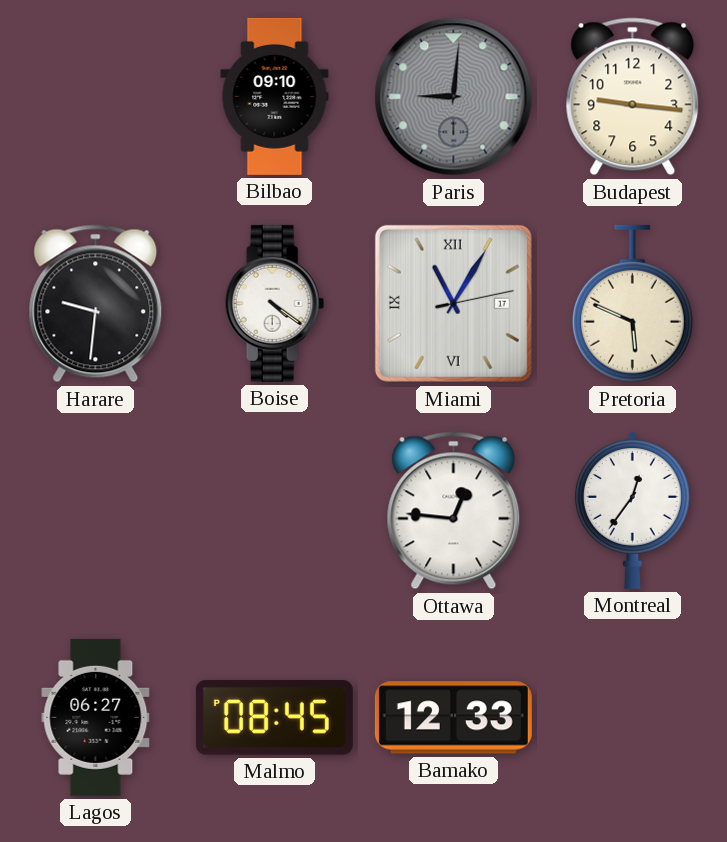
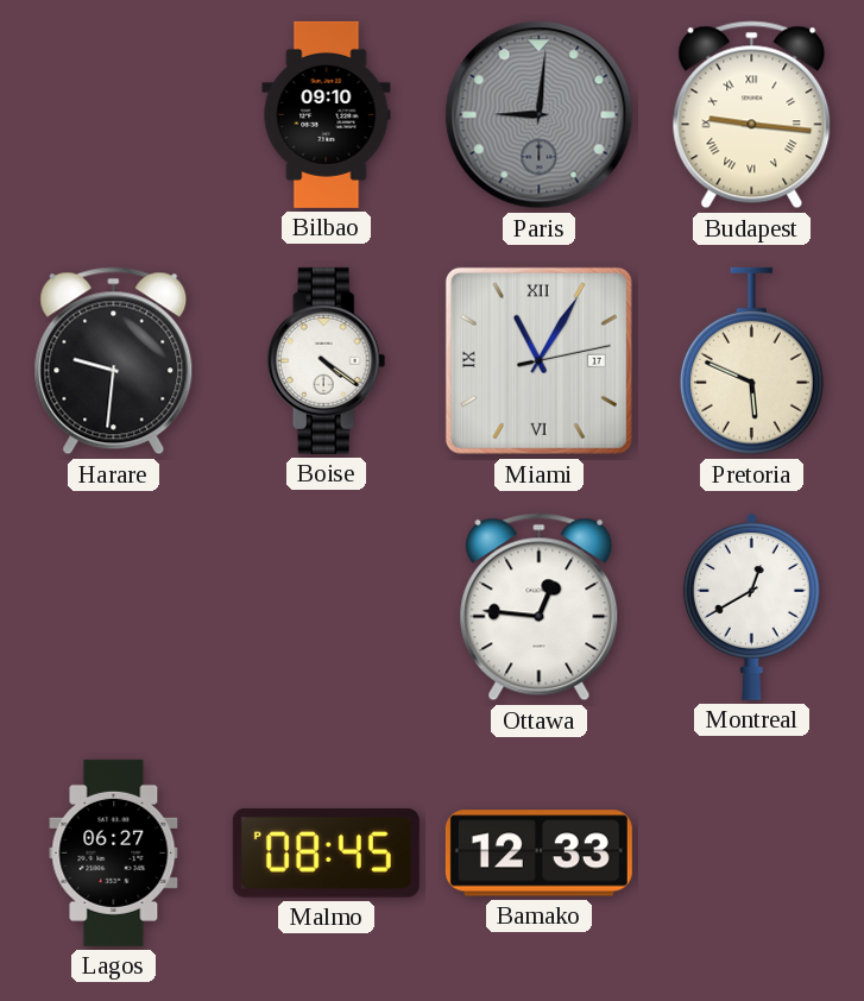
Budapest numerals: Arabic -> Roman (752, 115)
Montreal: 12:36 -> 12:40 (751, 606)
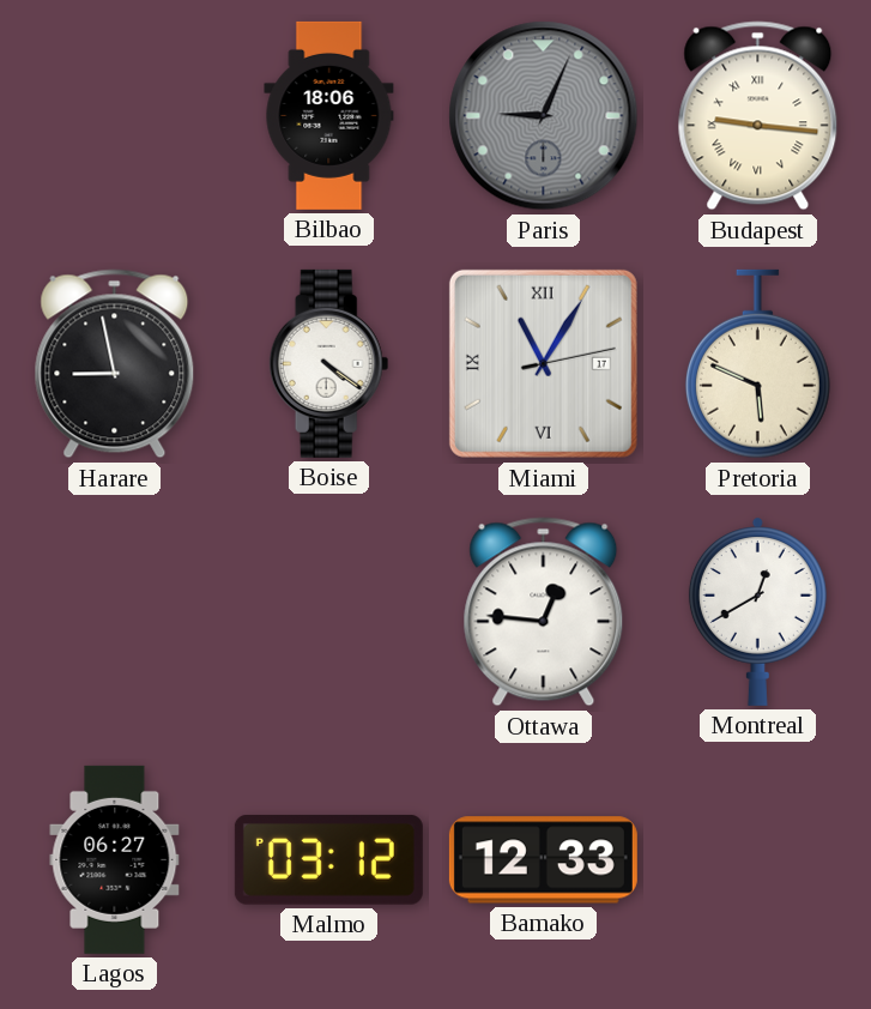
Bilbao: 09:10 -> 18:06 (329, 115)
Paris: 9:01 -> 9:04 (544, 116)
Harare: 9:31 -> 8:58 (115, 364)
Malmo: 08:45 -> 03:12 (328, 860)
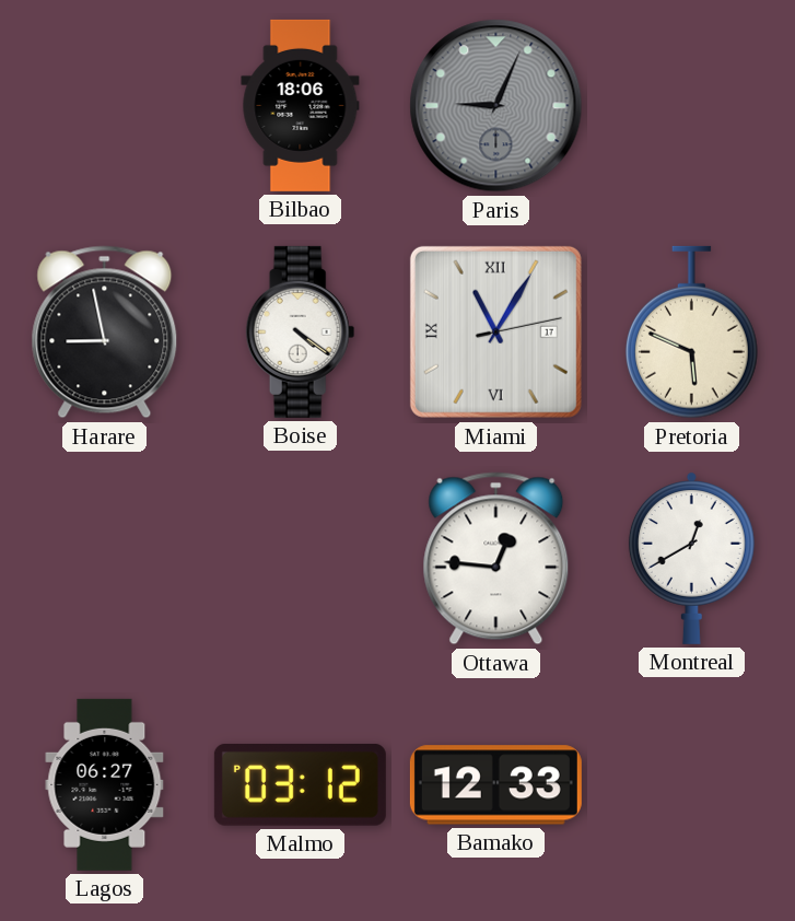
Budapest: 9:16 -> none (758, 116)
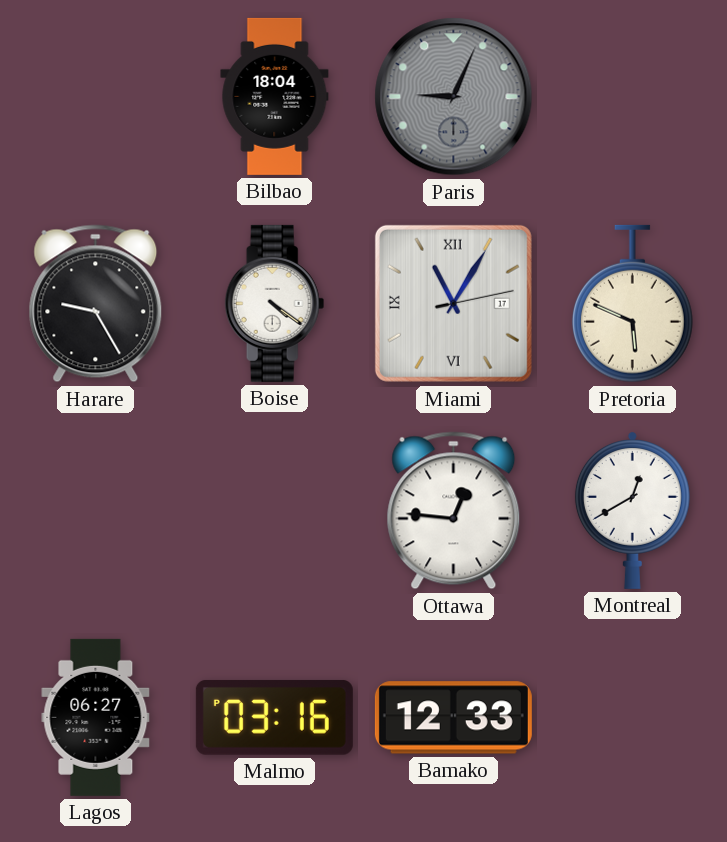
Bilbao: 18:06 -> 18:04 (275, 96)
Harare: 8:58 -> 9:25 (96, 304)
Malmo: 03:12 -> 03:16 (274, 718)
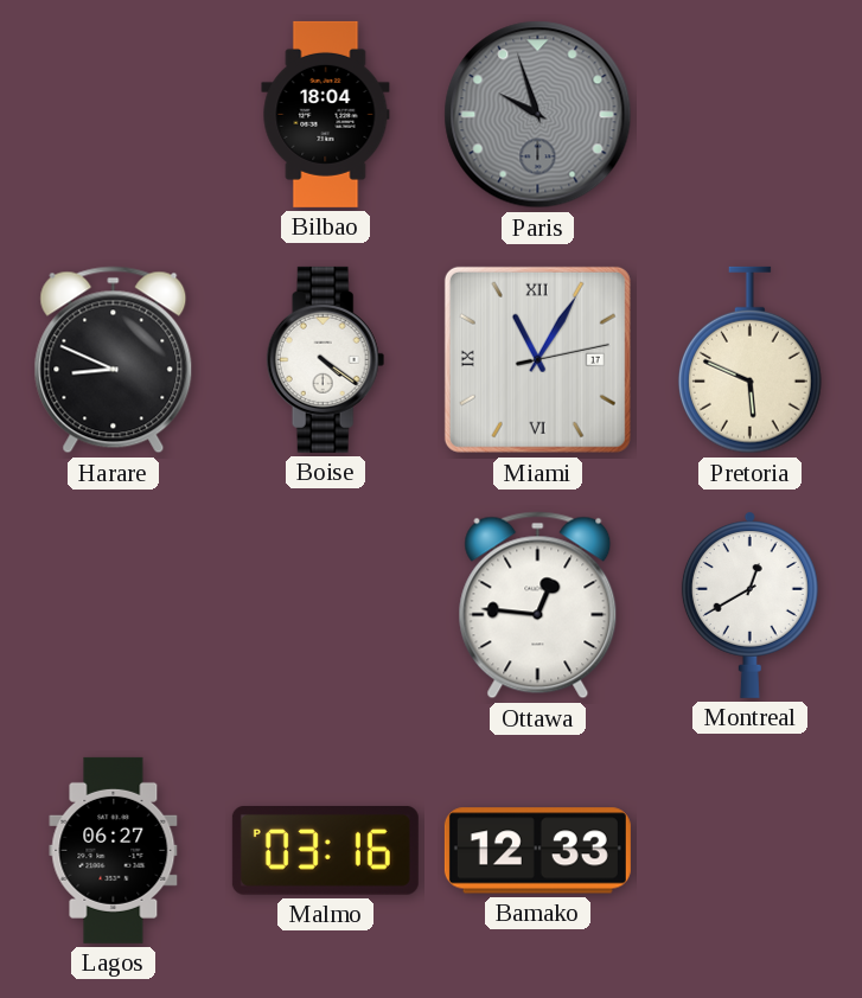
Paris: 9:04 -> 9:57 (538, 115)
Harare: 9:25 -> 8:49 (114, 360)
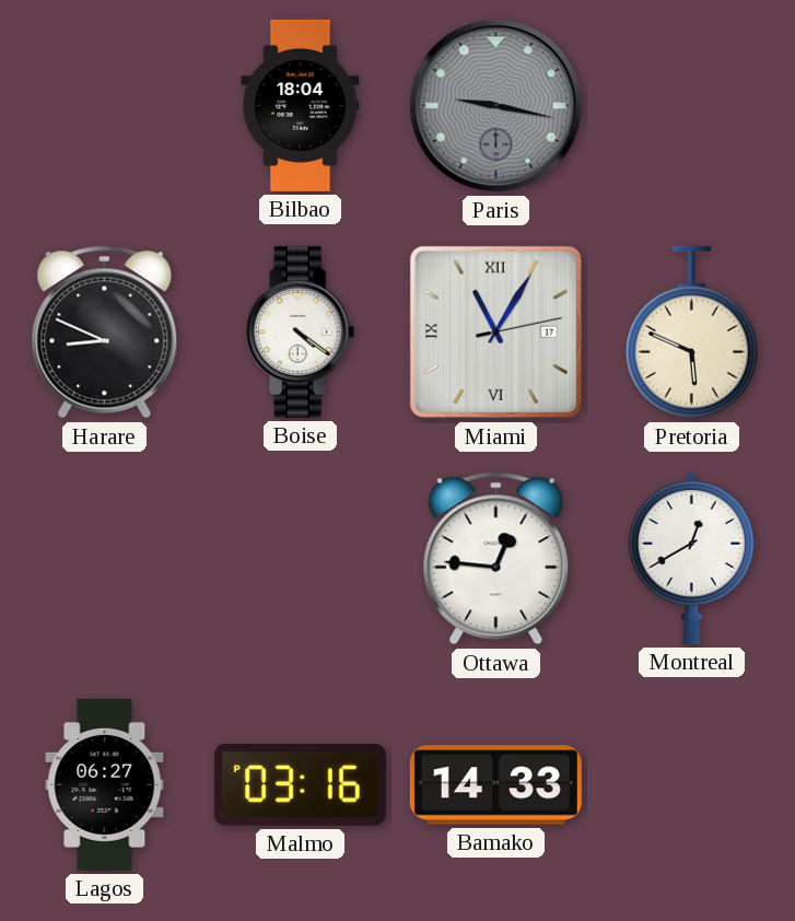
Paris: 9:57 -> 9:17 (496, 106)
Bamako: 12:33 -> 14:33 (495, 785)
